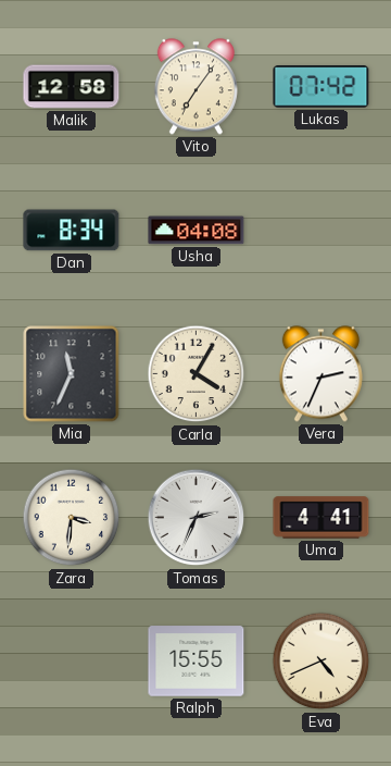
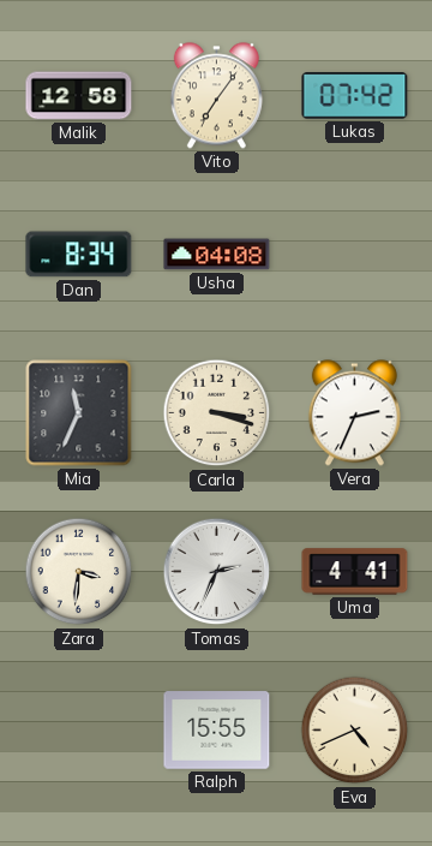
Carla: 4:05 -> 3:18 (217, 413)
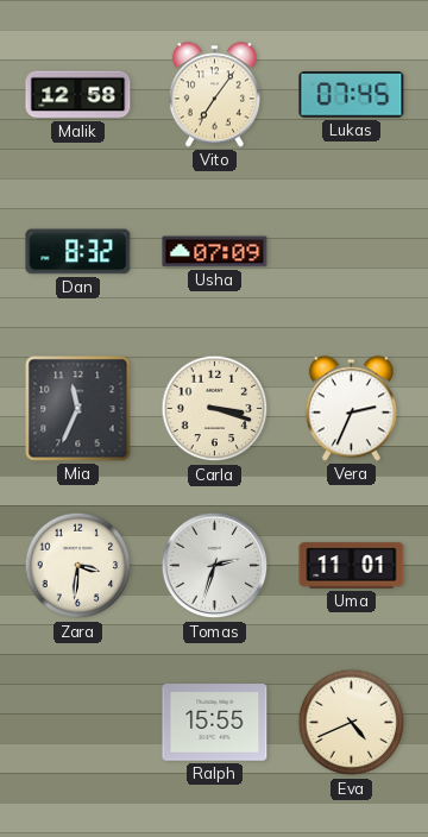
Lukas: 07:42 -> 07:45 (352, 95)
Dan: 8:34 -> 8:32 (78, 252)
Usha: 04:08 -> 07:09 (215, 252)
Tomas: 2:34 -> 2:33 (215, 566)
Uma: 4:41 -> 11:01 (352, 566)
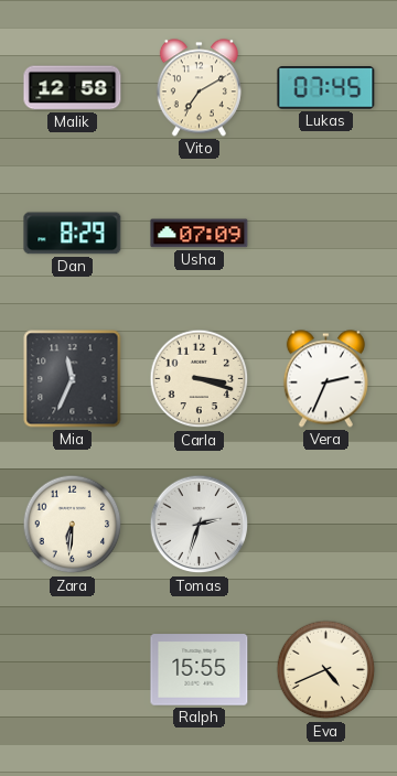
Vito: 7:06 -> 7:10 (198, 88)
Dan: 8:32 -> 8:29 (73, 234)
Zara: 3:31 -> 6:31 (73, 525)
Uma: 11:01 -> none (352, 566)
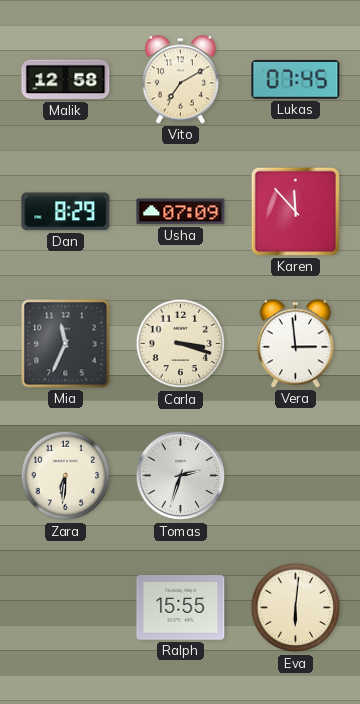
Karen: none -> 11:53 (295, 211)
Vera: 2:34 -> 2:59 (295, 344)
Eva: 4:41 -> 6:01 (296, 608)
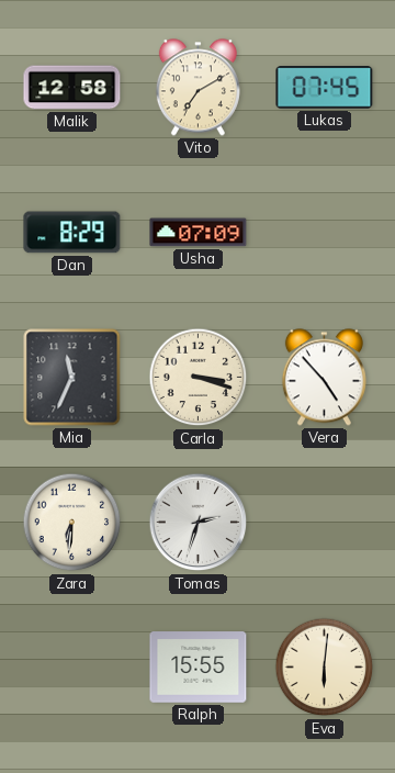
Karen: 11:53 -> none (295, 211)
Vera: 2:59 -> 4:53 (324, 378)
